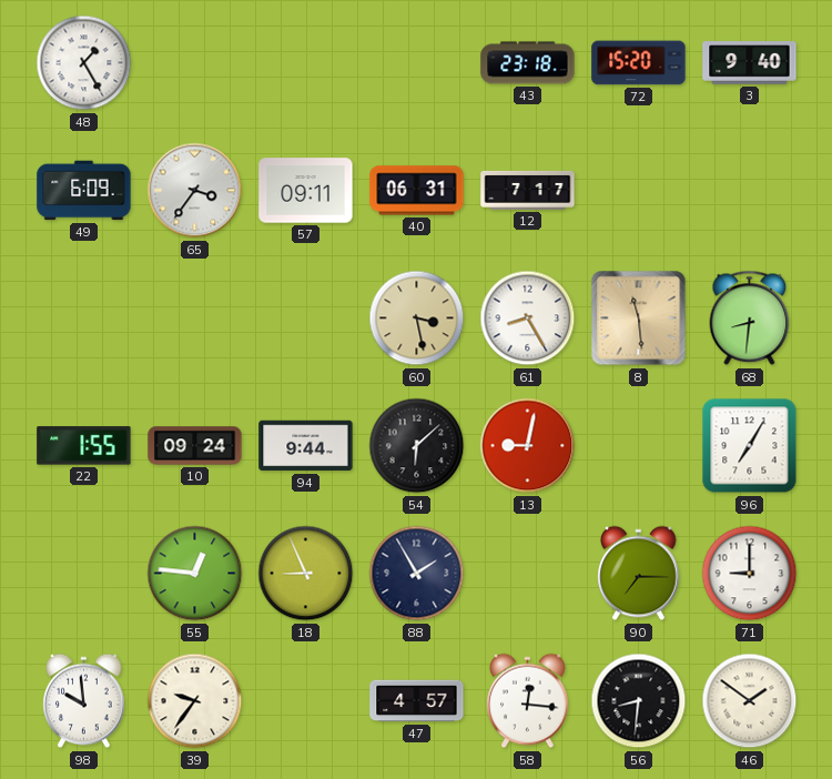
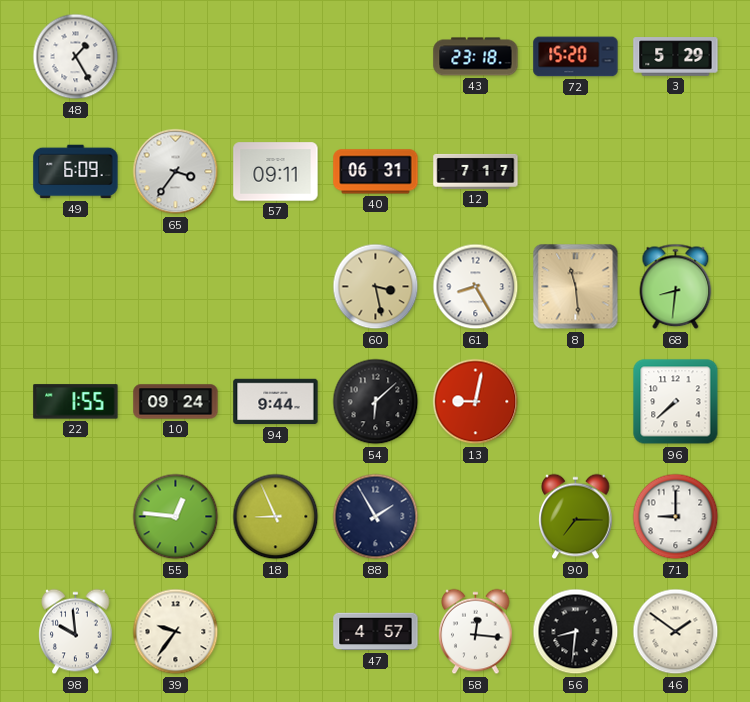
3: 9:40 -> 5:29 (676, 57)
96: 7:05 -> 7:38 (676, 402)
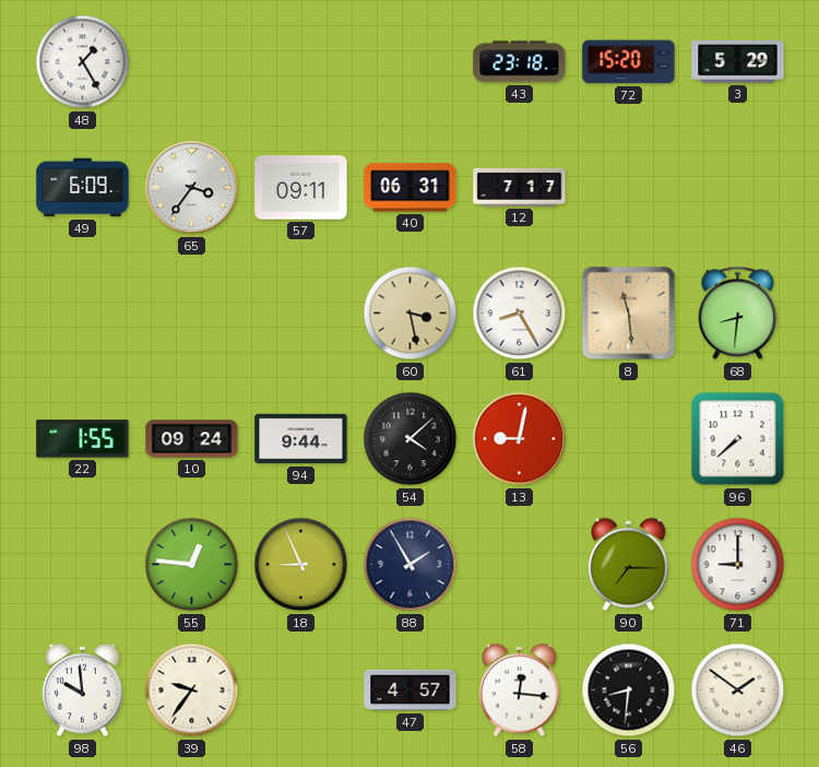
54: 6:08 -> 4:08 (411, 439)
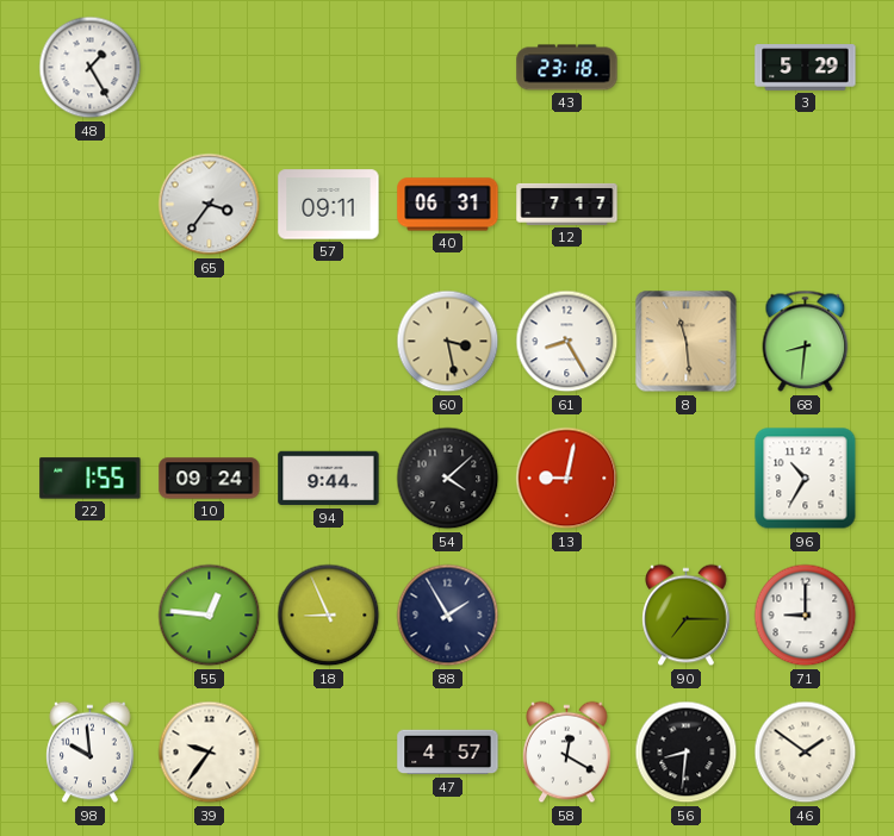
72: 15:20 -> none (629, 62)
49: 6:09 -> none (83, 188)
96: 7:38 -> 10:35 (806, 479)
58: 12:16 -> 12:20 (567, 753)
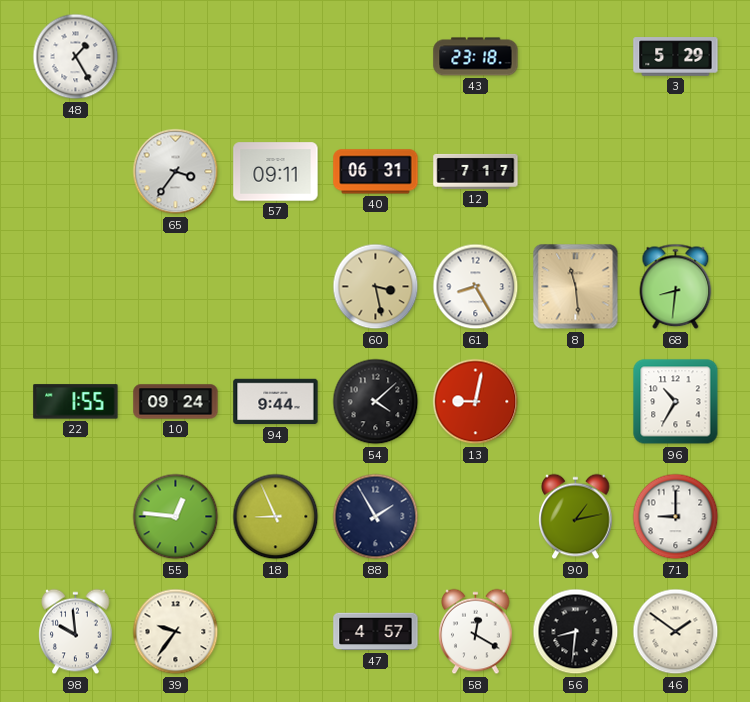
90: 7:15 -> 1:13 (576, 517)
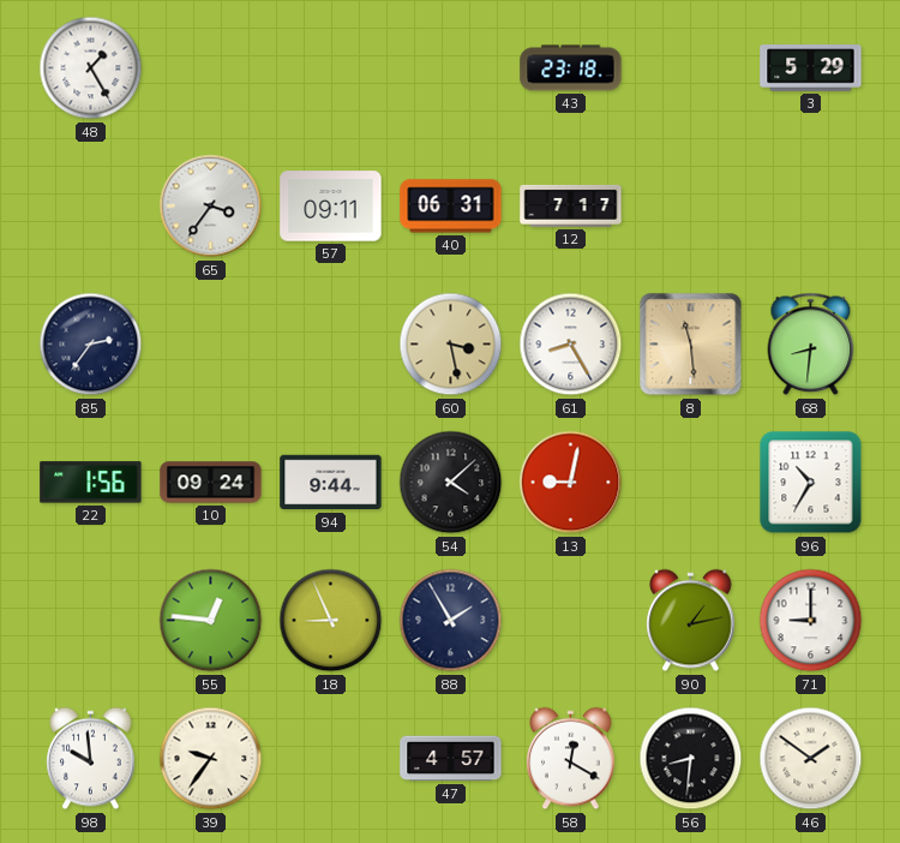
85: none -> 2:36 (91, 345)
22: 1:55 -> 1:56 (91, 483)
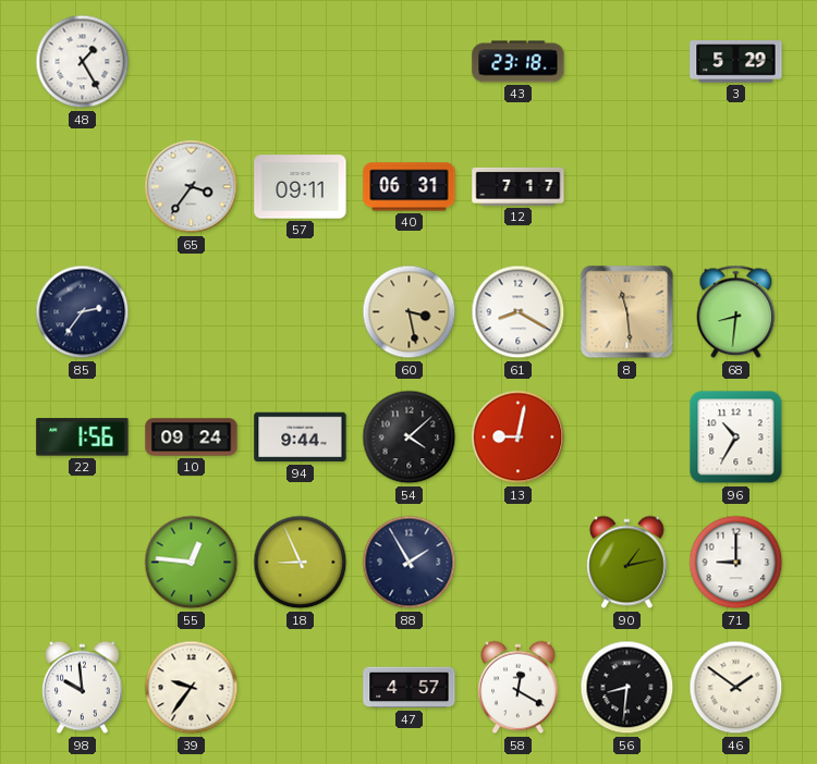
61: 8:25 -> 8:20 (519, 312)
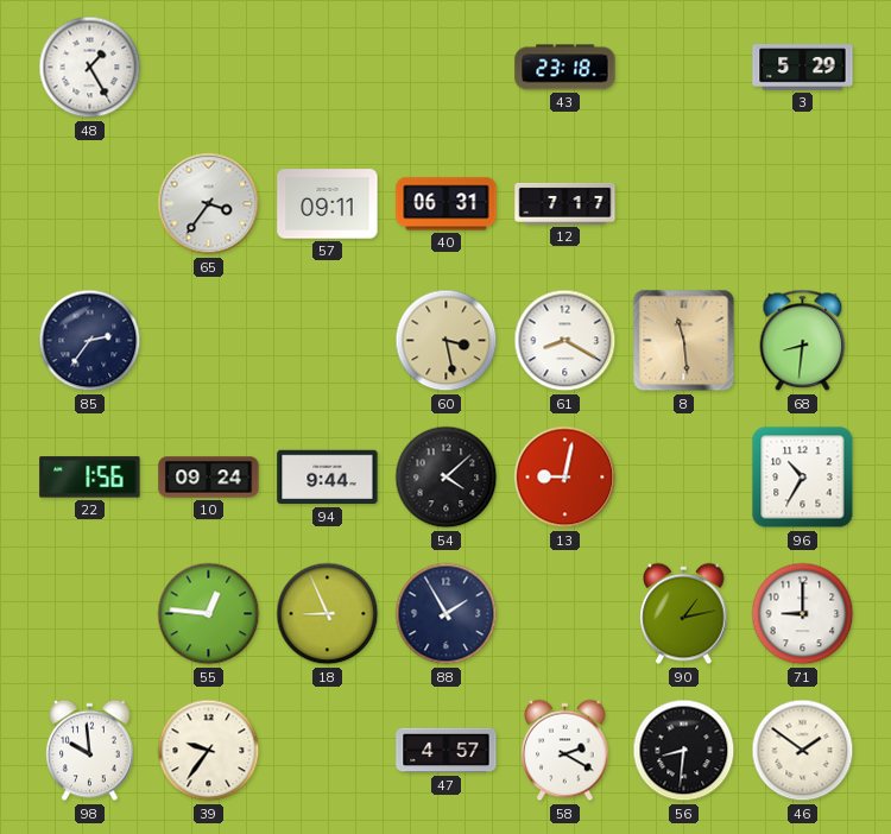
58: 12:20 -> 2:20 (565, 751)
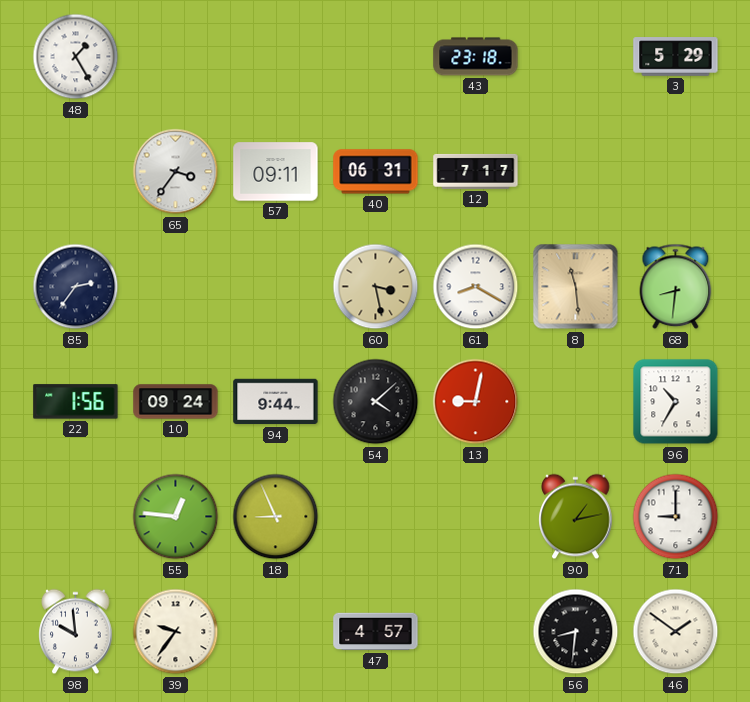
88: 1:55 -> none (447, 614)
58: 2:20 -> none (565, 751)
